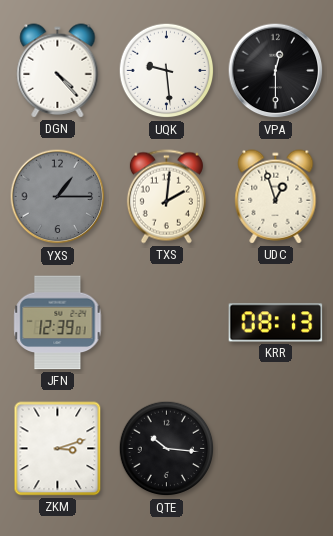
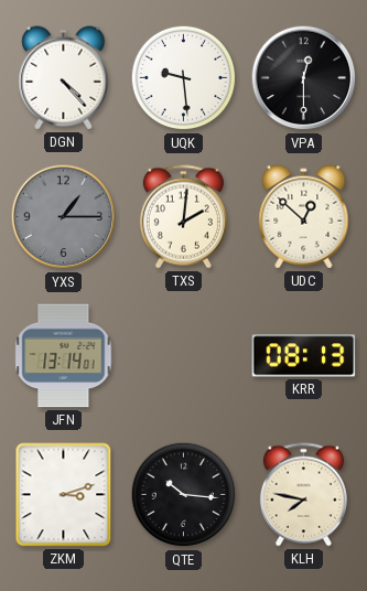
UDC: 12:57 -> 12:52 (304, 217)
JFN: 12:39 -> 13:14 (64, 356)
KLH: none -> 7:47 (303, 495)
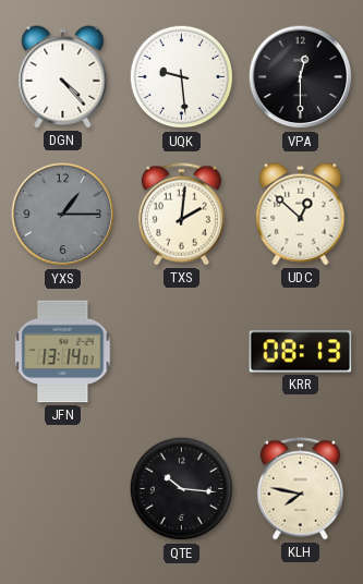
ZKM: 3:12 -> none (64, 495)
